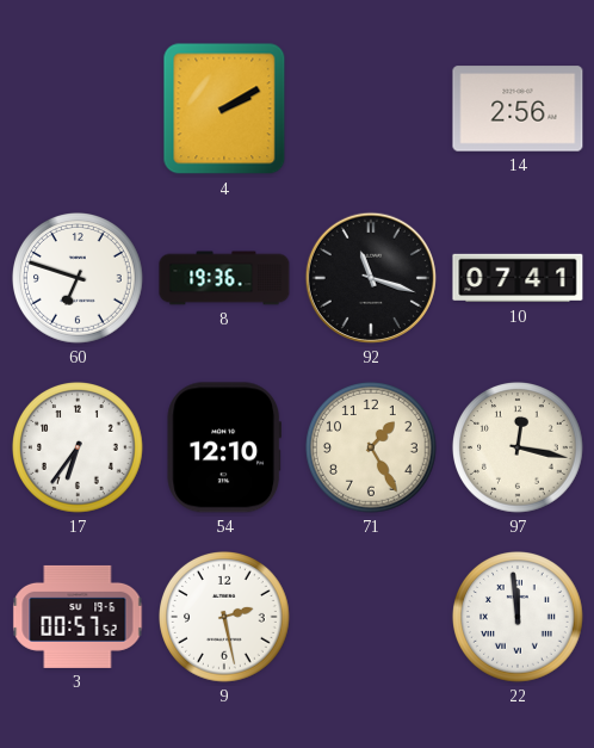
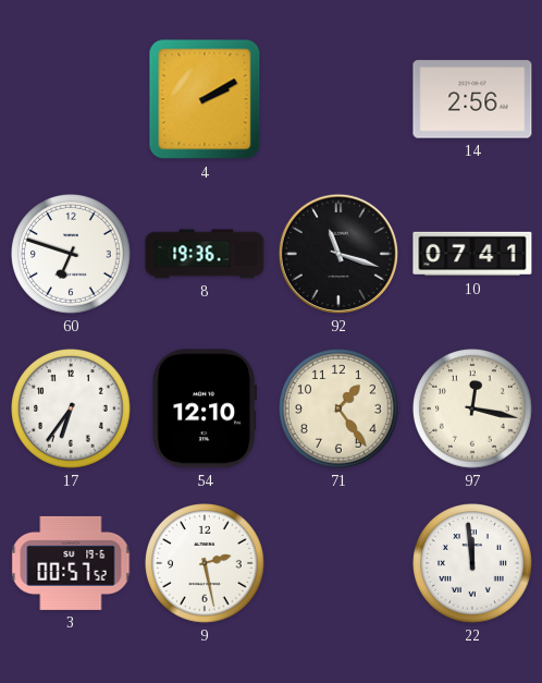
71: 1:25 -> 1:24 (340, 410)
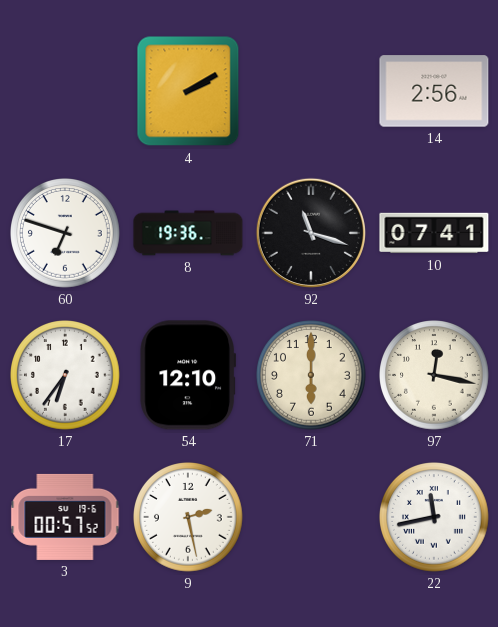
71: 1:24 -> 6:00 (312, 376)
22: 11:59 -> 11:43 (435, 518)
